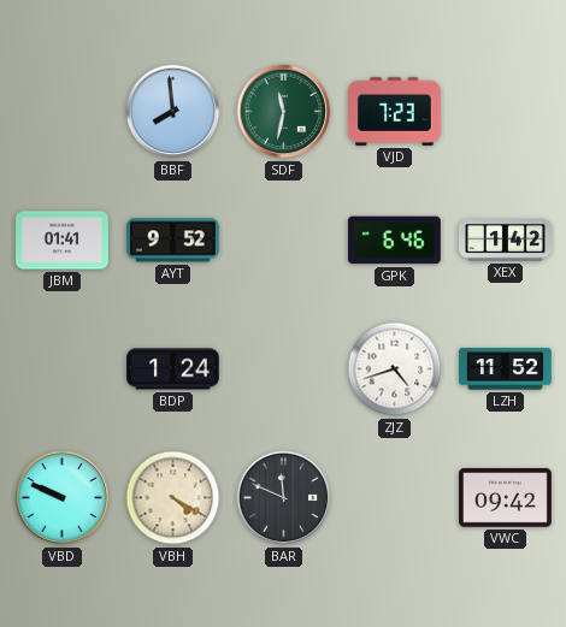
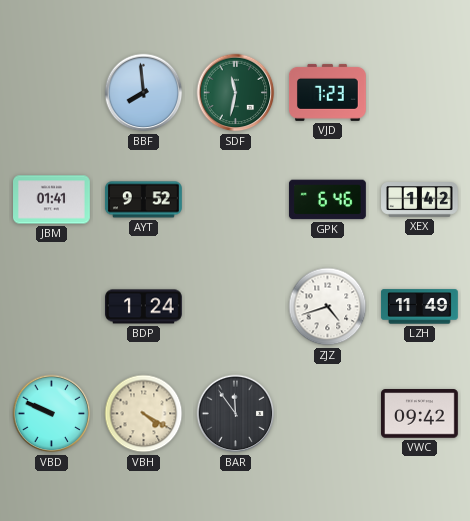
LZH: 11:52 -> 11:49 (420, 307)
BAR: 11:49 -> 11:54 (236, 414)
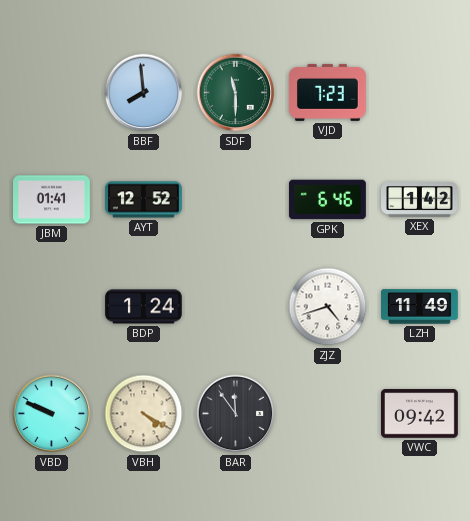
SDF: 11:32 -> 11:30 (236, 93)
AYT: 9:52 -> 12:52 (143, 200)
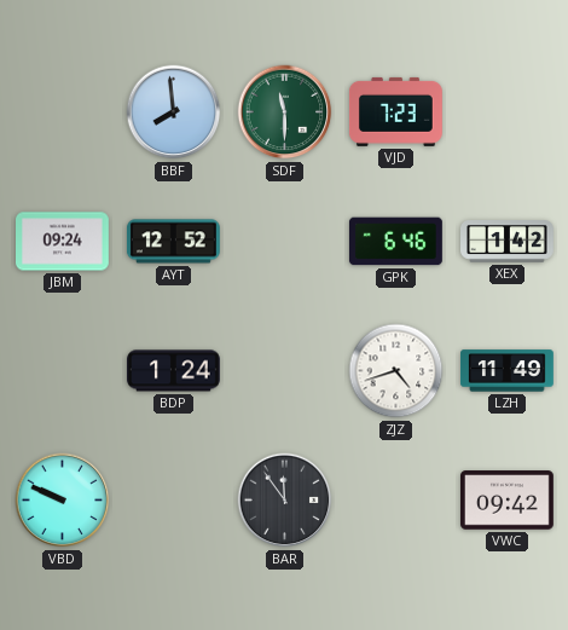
JBM: 01:41 -> 09:24 (63, 242)
VBH: 4:20 -> none (144, 414)
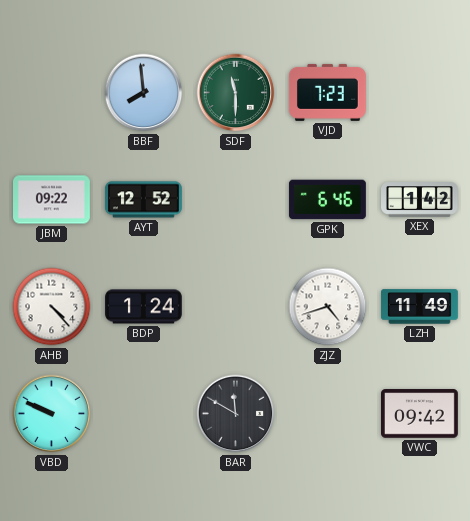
JBM: 09:24 -> 09:22 (52, 200)
AHB: none -> 4:23 (52, 307)
BAR: 11:54 -> 11:50 (236, 414)
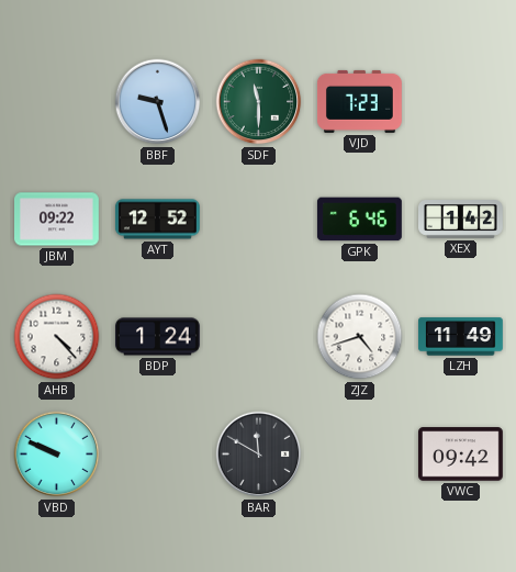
BBF: 7:59 -> 9:27 (158, 102)
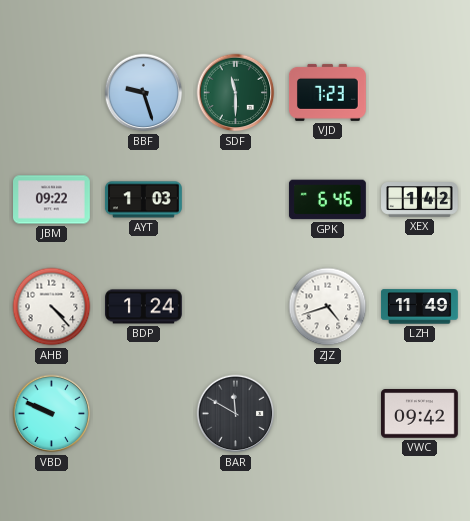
AYT: 12:52 -> 1:03 (143, 200)
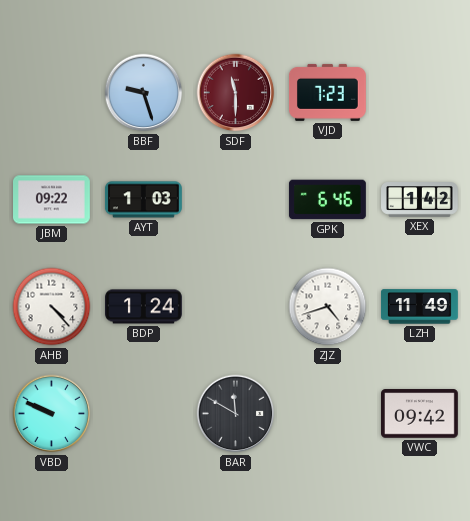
SDF dial: green -> burgundy (236, 93)
